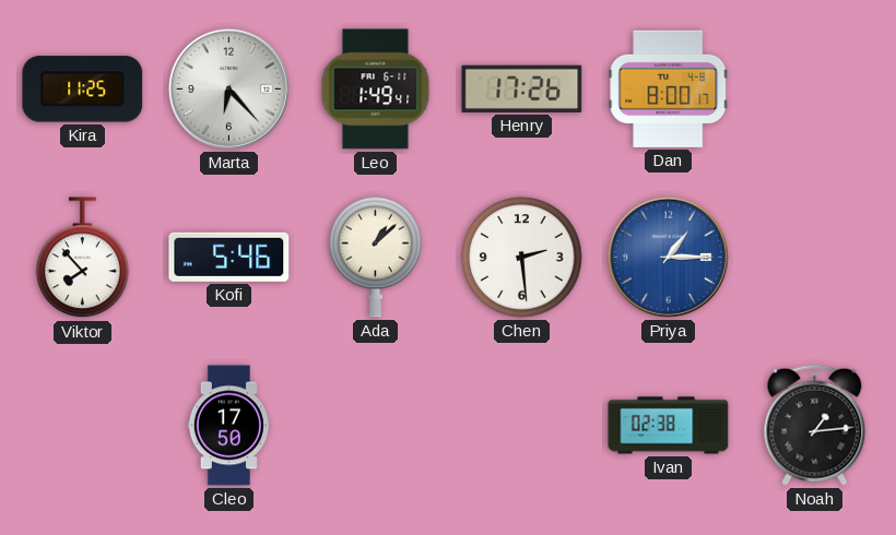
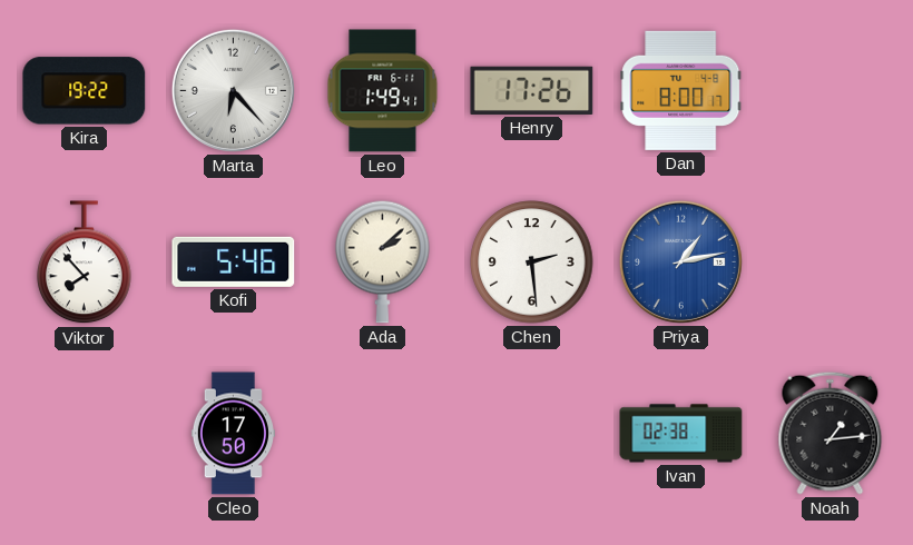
Kira: 11:25 -> 19:22 (85, 91)
Ada: 1:08 -> 2:08 (383, 261)
Priya: 1:15 -> 1:13 (680, 261)
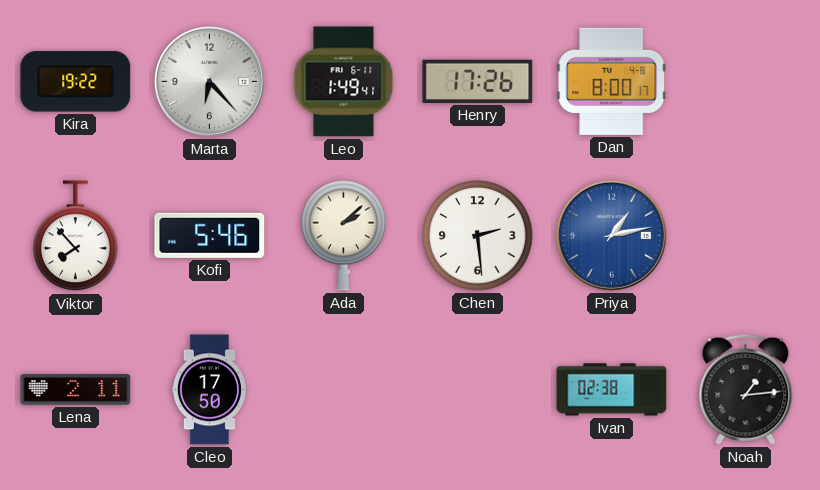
Lena: none -> 2:11 (76, 390)
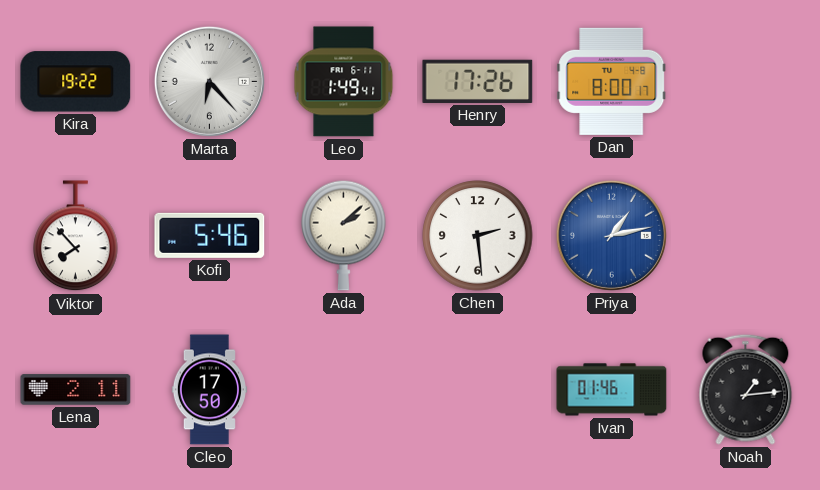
Ivan: 02:38 -> 01:46 (612, 390)
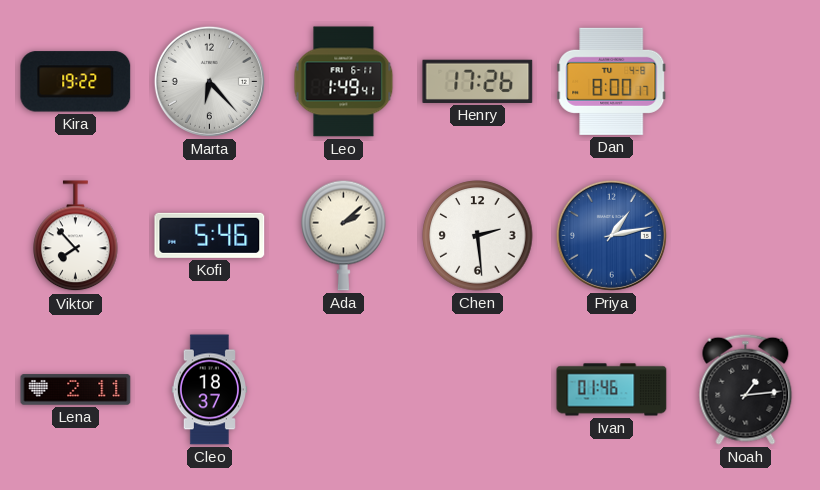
Cleo: 17:50 -> 18:37 (209, 390)
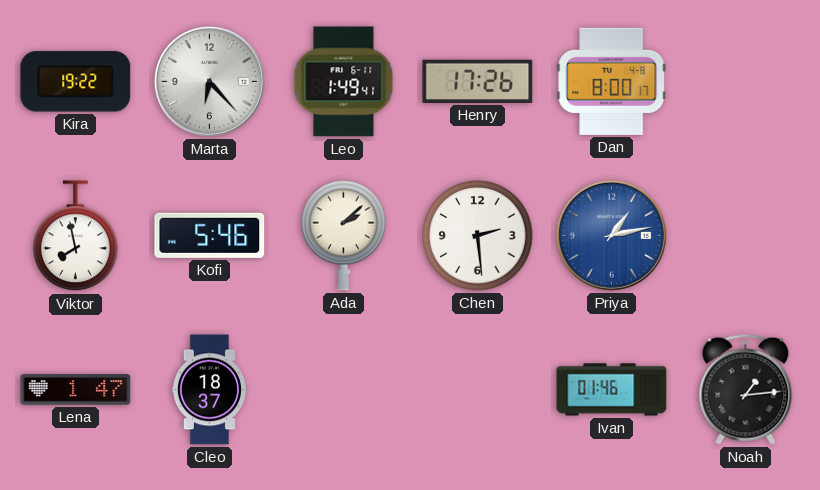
Viktor: 7:53 -> 7:58 (76, 236)
Lena: 2:11 -> 1:47 (76, 390)
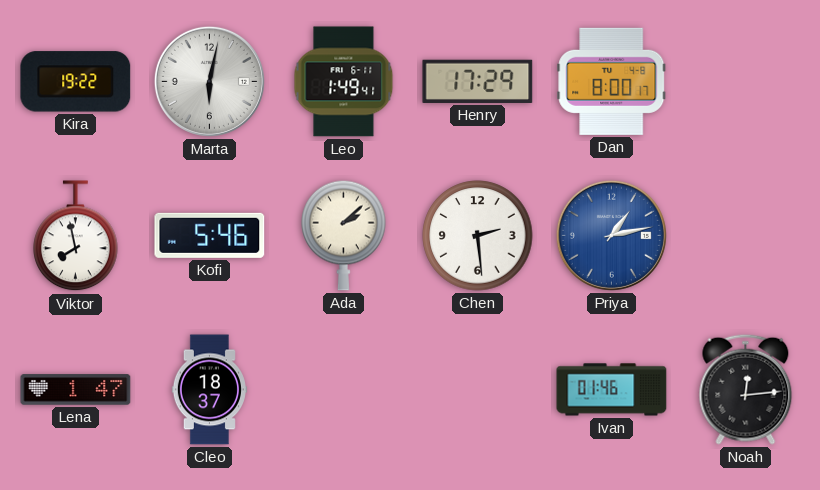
Marta: 6:23 -> 6:02 (209, 81)
Henry: 17:26 -> 17:29 (478, 81)
Noah: 1:14 -> 12:14 (746, 389)
